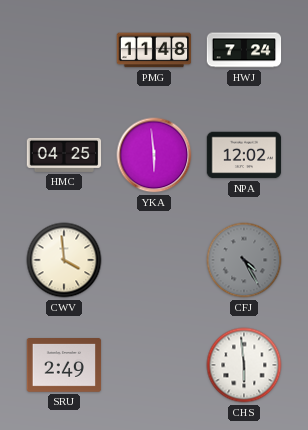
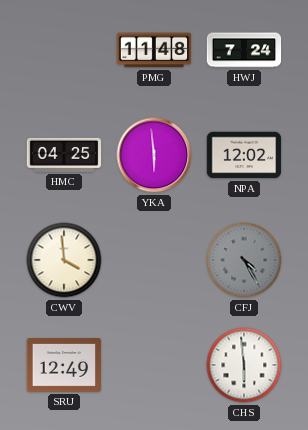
SRU: 2:49 -> 12:49 (64, 366)
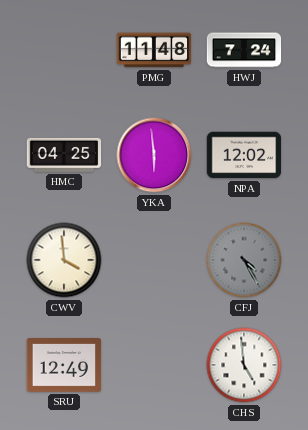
CHS: 5:59 -> 4:59 (244, 365)
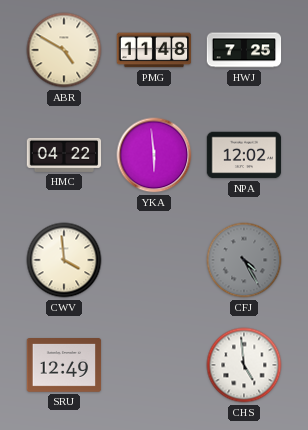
ABR: none -> 4:50 (64, 50)
HWJ: 7:24 -> 7:25 (244, 50)
HMC: 04:25 -> 04:22 (64, 155)
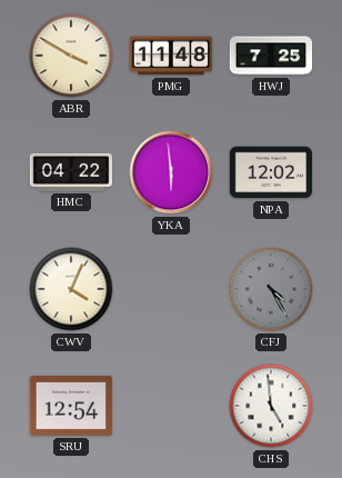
ABR: 4:50 -> 3:50 (71, 56)
CWV: 3:59 -> 4:04 (71, 289)
SRU: 12:49 -> 12:54 (71, 407)
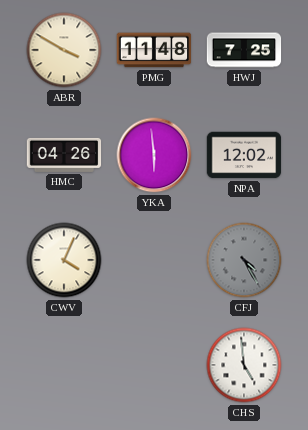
HMC: 04:22 -> 04:26 (64, 155)
SRU: 12:54 -> none (71, 407)
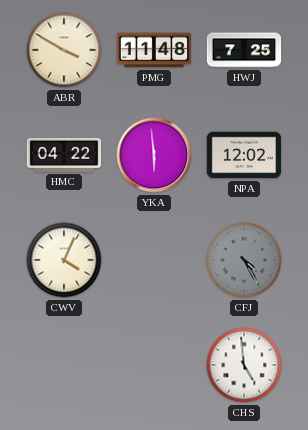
HMC: 04:26 -> 04:22 (64, 155)
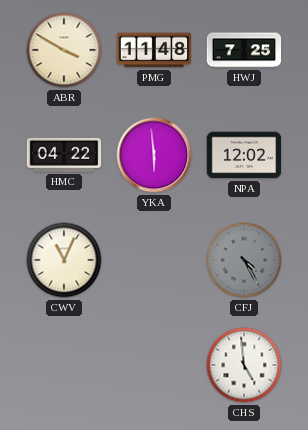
CWV: 4:04 -> 11:04 (64, 260)
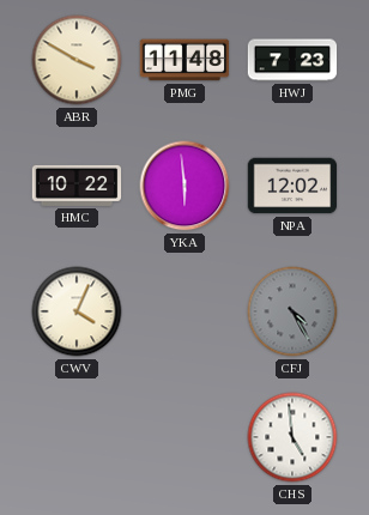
HWJ: 7:25 -> 7:23 (292, 60)
HMC: 04:22 -> 10:22 (77, 186)
CWV: 11:04 -> 4:04 (77, 311)
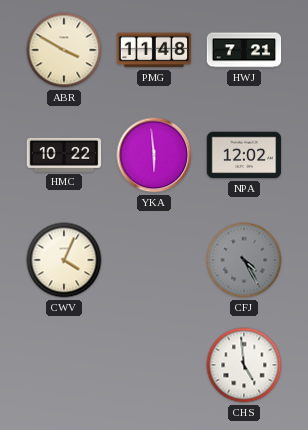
HWJ: 7:23 -> 7:21 (244, 50)
